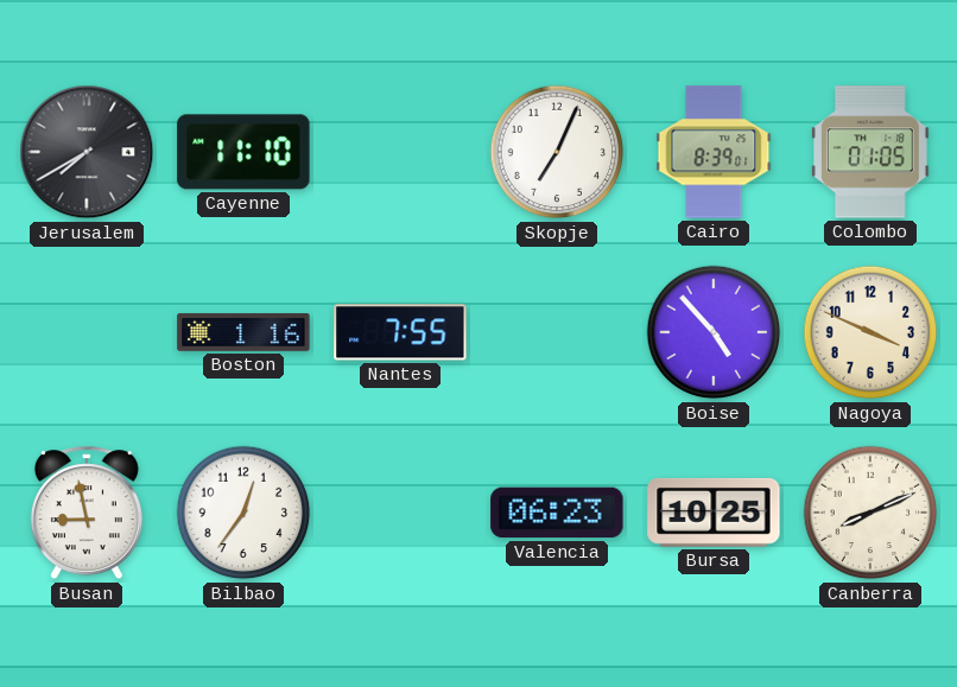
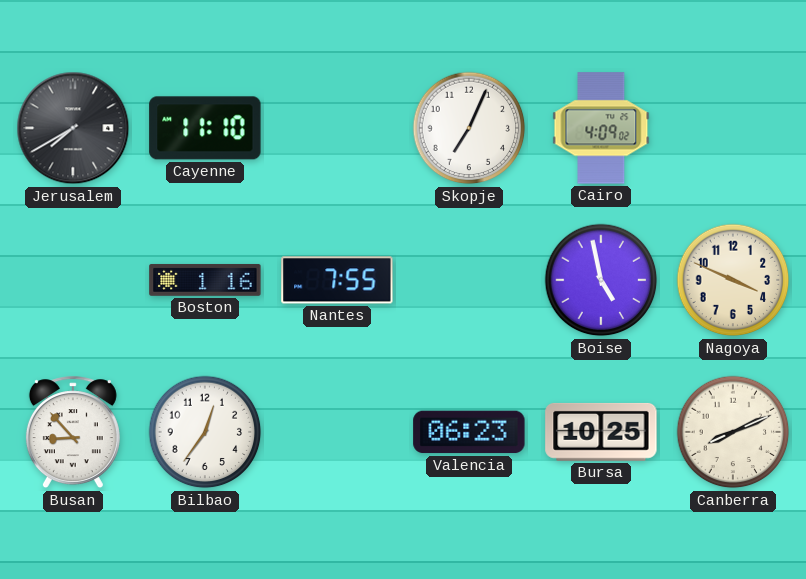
Cairo: 8:39 -> 4:09 (601, 128)
Colombo: 01:05 -> none (870, 152)
Boise: 4:53 -> 4:58 (601, 280)
Busan: 8:58 -> 8:53 (73, 433)
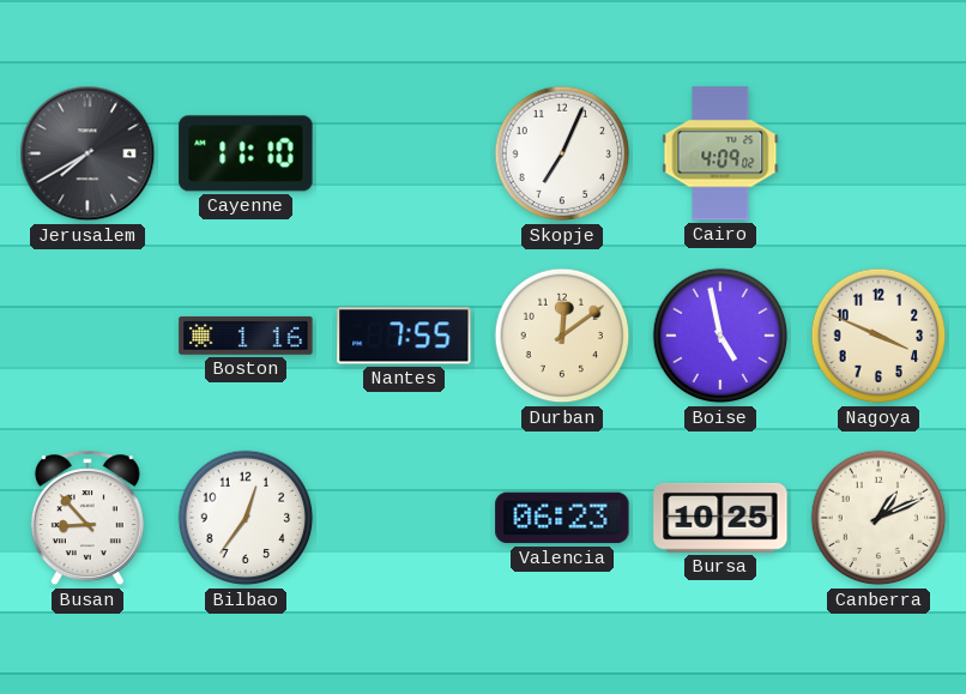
Durban: none -> 12:09 (562, 336)
Canberra: 8:11 -> 1:11 (879, 518)
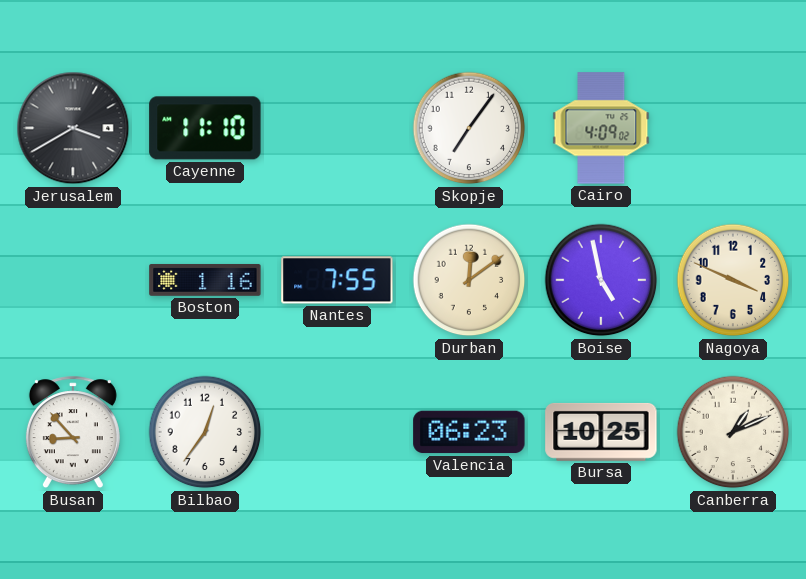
Jerusalem: 7:40 -> 3:40 (73, 128)
Skopje: 7:04 -> 7:06 (469, 128)
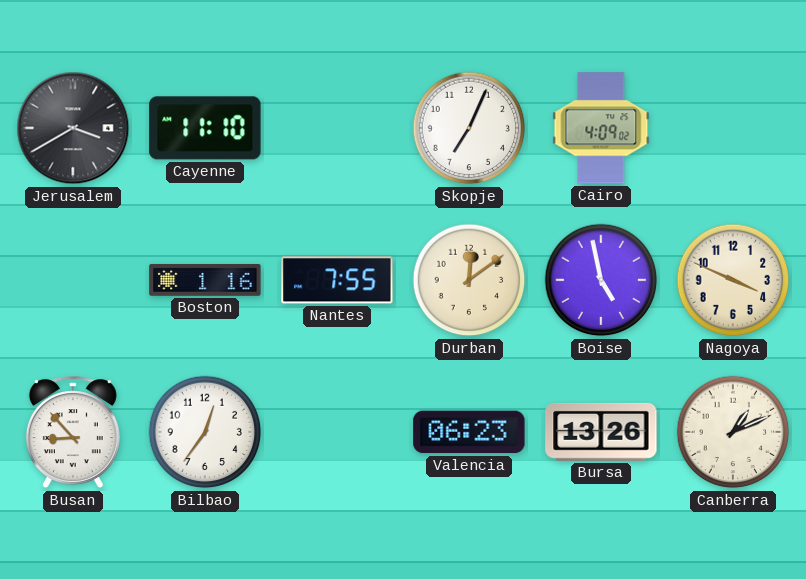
Skopje: 7:06 -> 7:04 (469, 128)
Bursa: 10:25 -> 13:26 (601, 432)
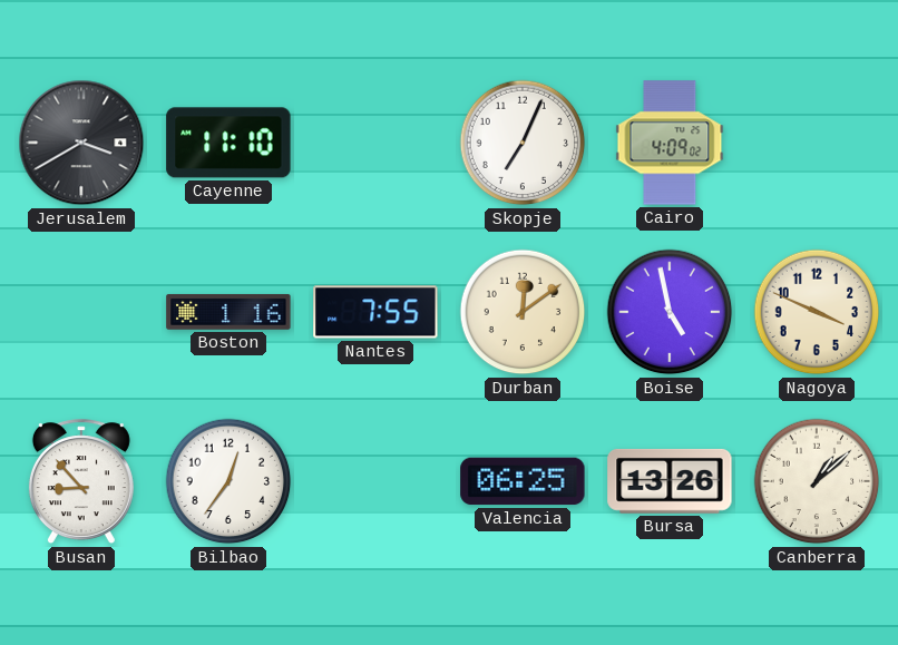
Valencia: 06:23 -> 06:25 (523, 481)
Canberra: 1:11 -> 1:08 (817, 481)
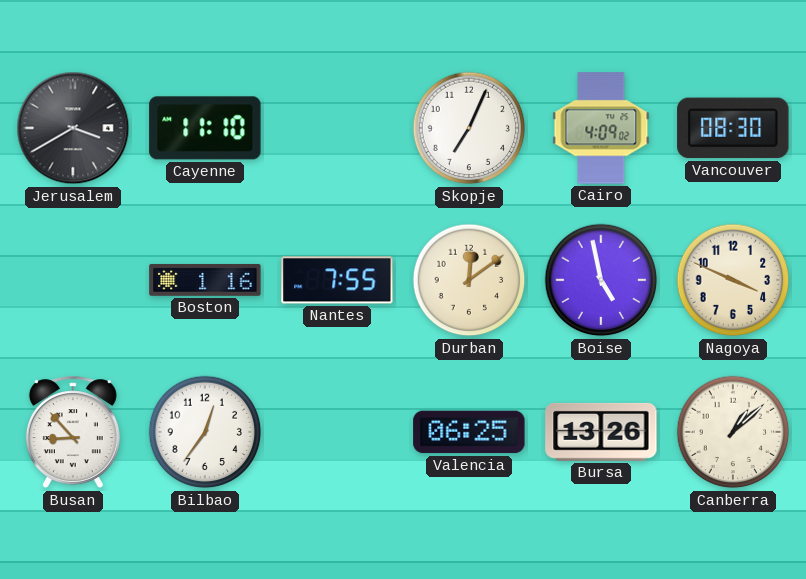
Vancouver: none -> 08:30 (733, 128)
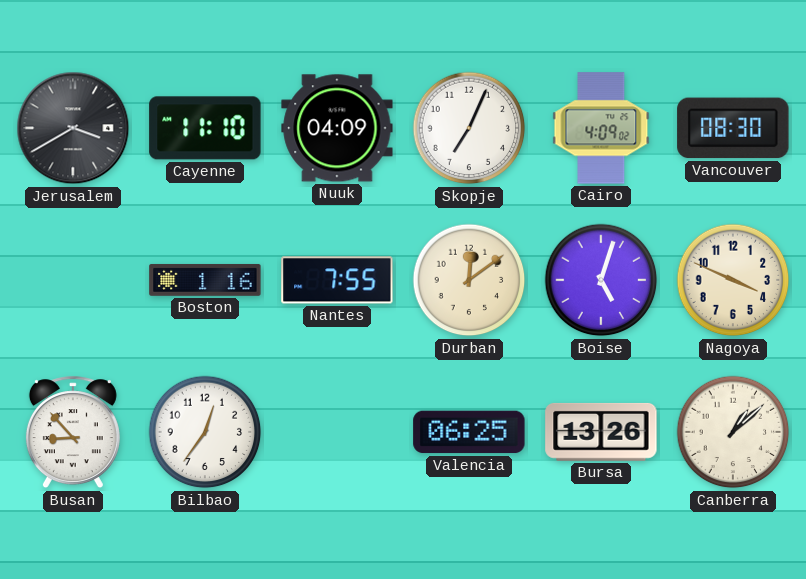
Nuuk: none -> 04:09 (337, 128)
Boise: 4:58 -> 5:03 (601, 280)
